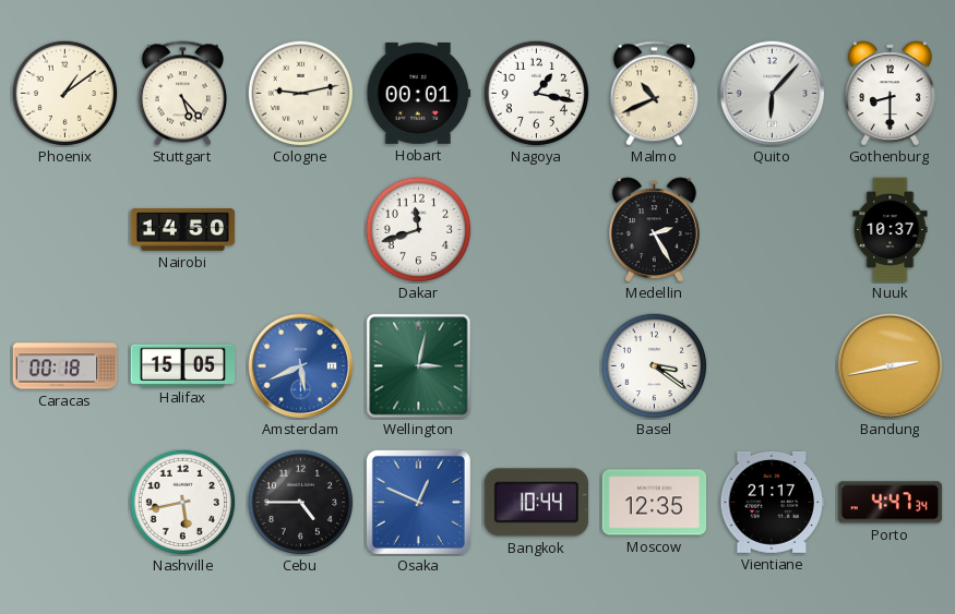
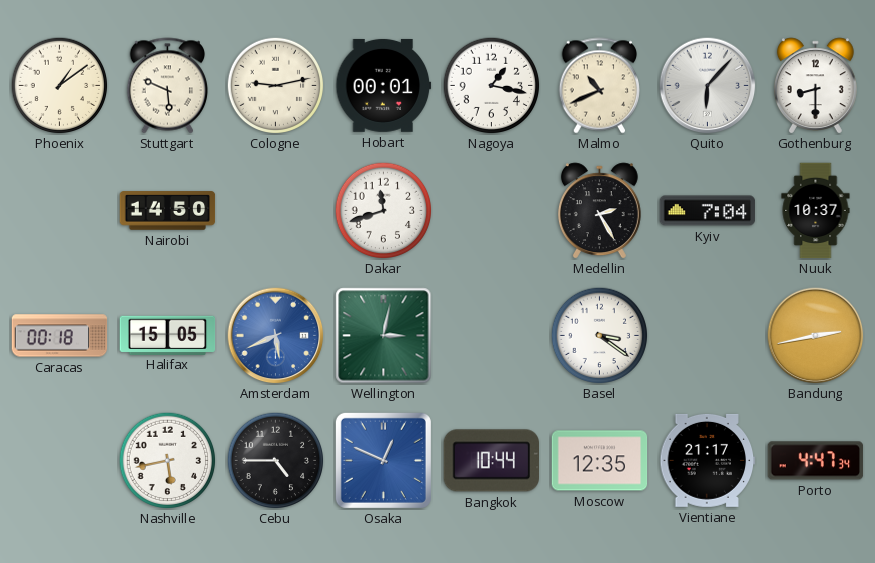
Stuttgart: 5:23 -> 5:49 (168, 86)
Kyiv: none -> 7:04 (708, 211)
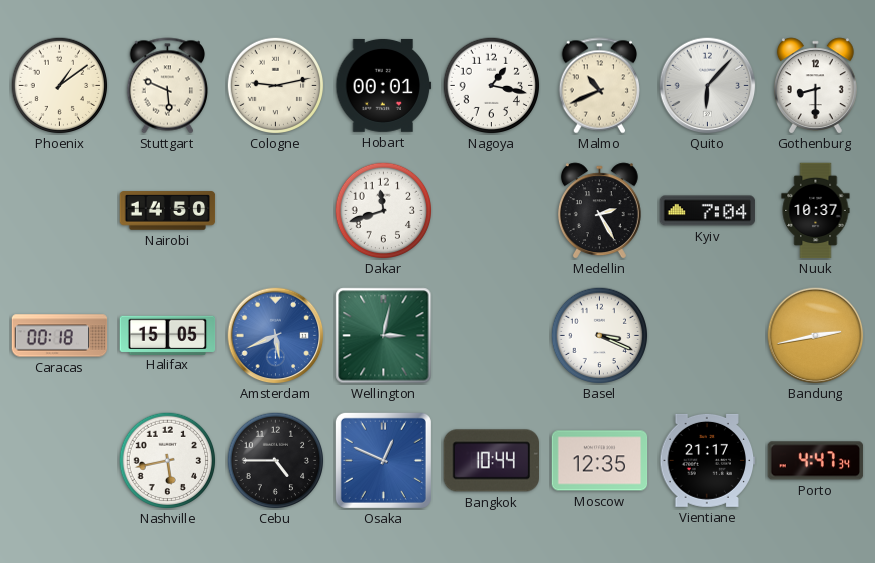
Basel: 3:21 -> 3:19 (599, 335)
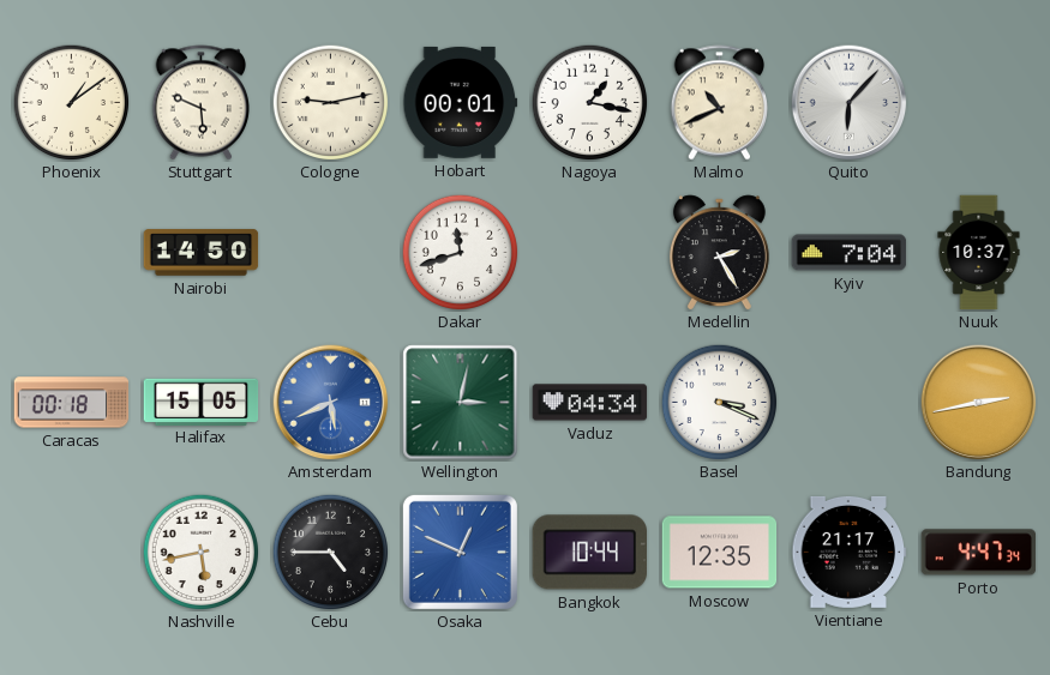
Gothenburg: 8:30 -> none (815, 86)
Vaduz: none -> 04:34 (590, 403)
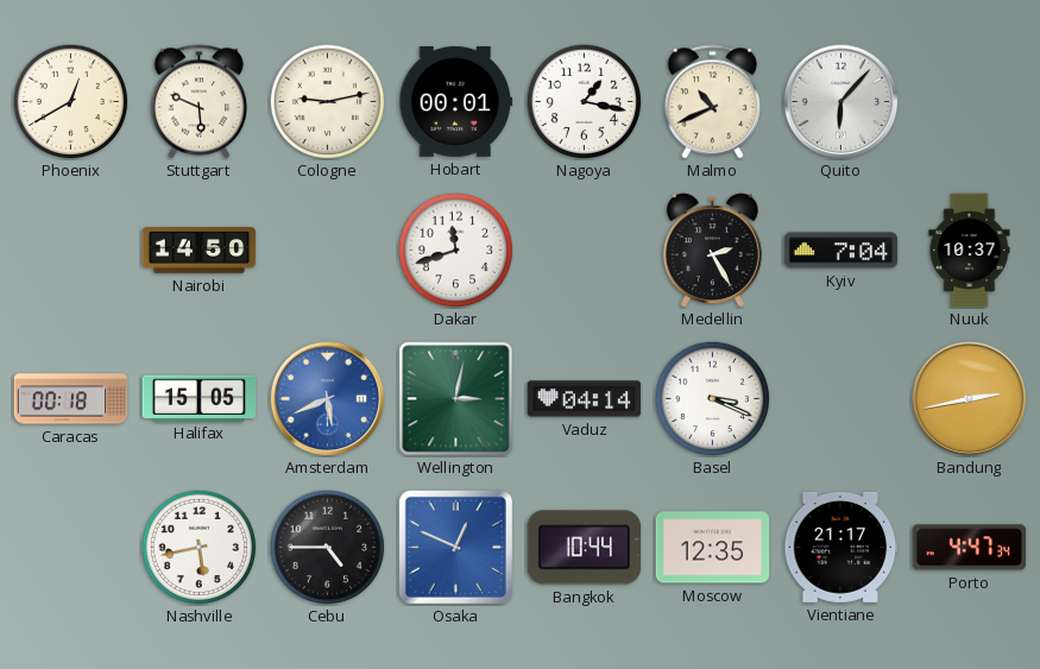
Phoenix: 1:09 -> 12:40 (70, 101)
Vaduz: 04:34 -> 04:14 (585, 399)
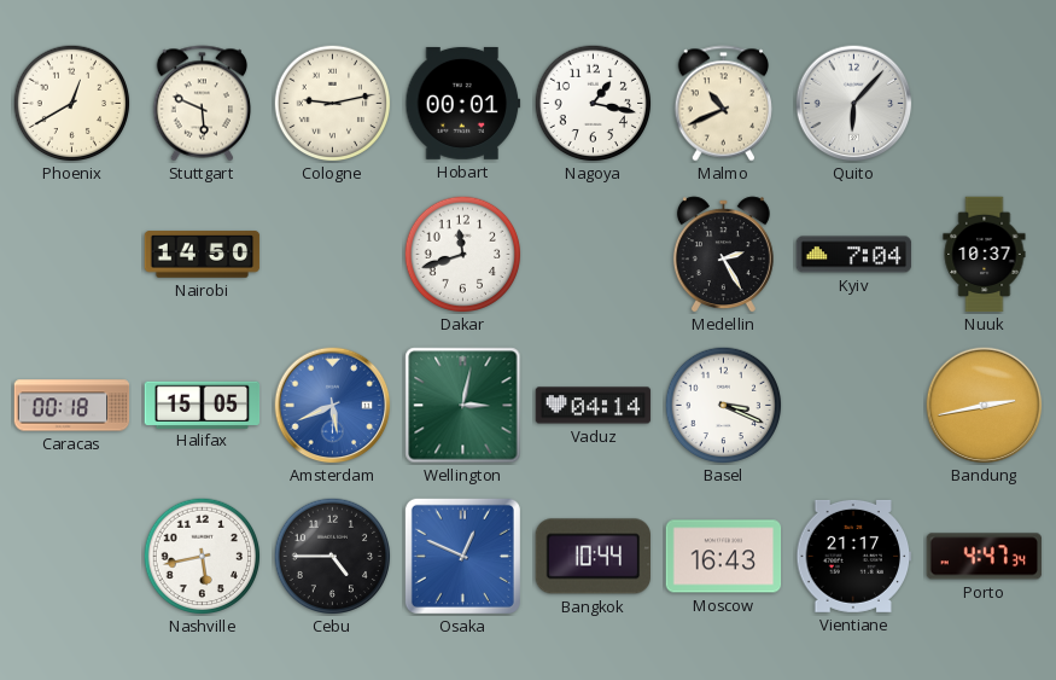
Moscow: 12:35 -> 16:43 (724, 557)
